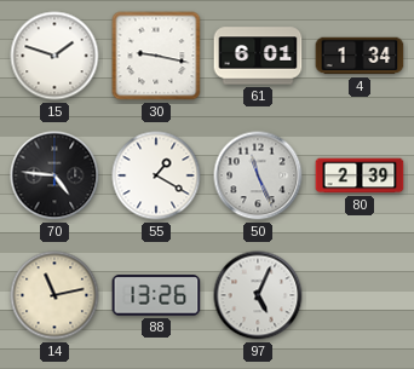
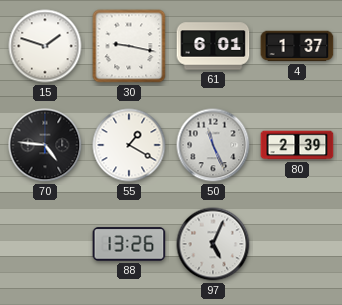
4: 1:34 -> 1:37 (297, 46)
14: 11:13 -> none (54, 295)
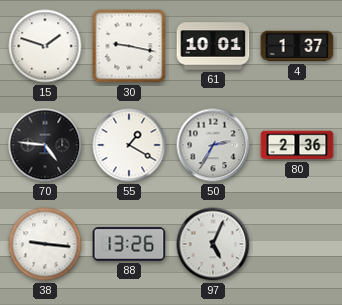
61: 6:01 -> 10:01 (213, 46)
50: 11:26 -> 2:35 (213, 145)
80: 2:39 -> 2:36 (297, 145)
38: none -> 9:16 (45, 244)
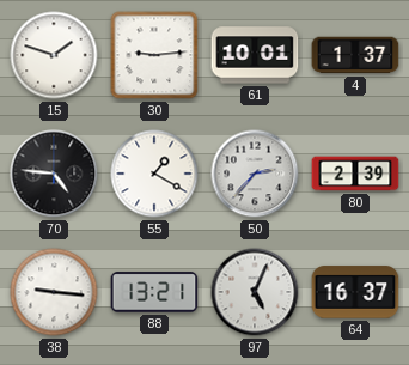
30: 9:17 -> 9:14 (154, 55)
50: 2:35 -> 2:37 (255, 174)
80: 2:36 -> 2:39 (355, 174)
88: 13:26 -> 13:21 (154, 292)
64: none -> 16:37 (355, 292)
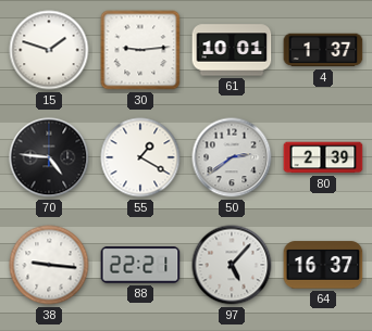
50: 2:37 -> 2:39 (232, 157)
88: 13:21 -> 22:21 (140, 265)
97: 5:04 -> 5:07 (232, 265)
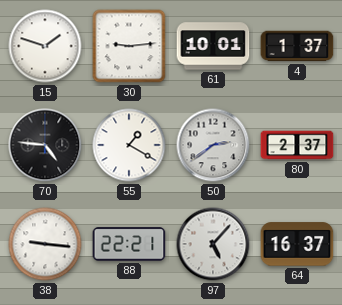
80: 2:39 -> 2:37 (297, 145)
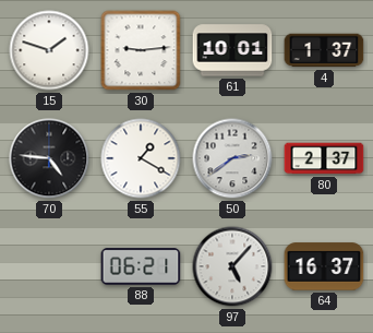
38: 9:16 -> none (45, 244)
88: 22:21 -> 06:21 (141, 266)
